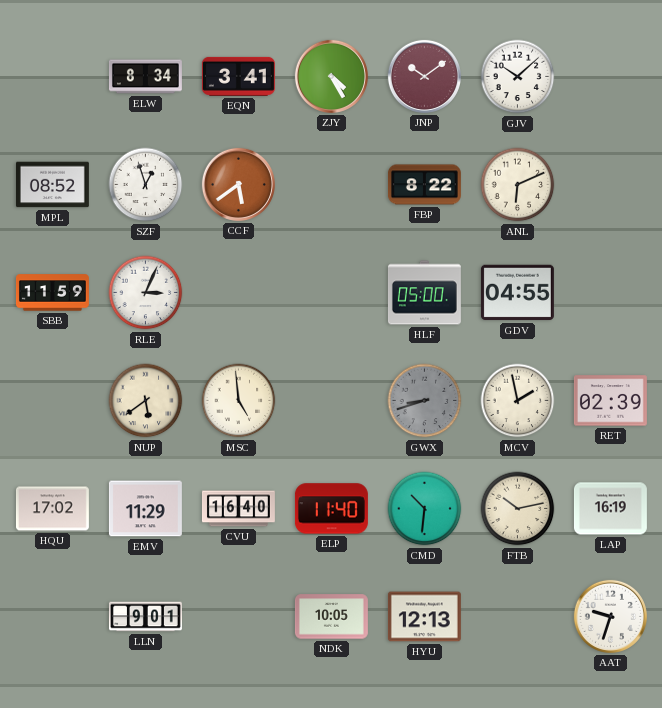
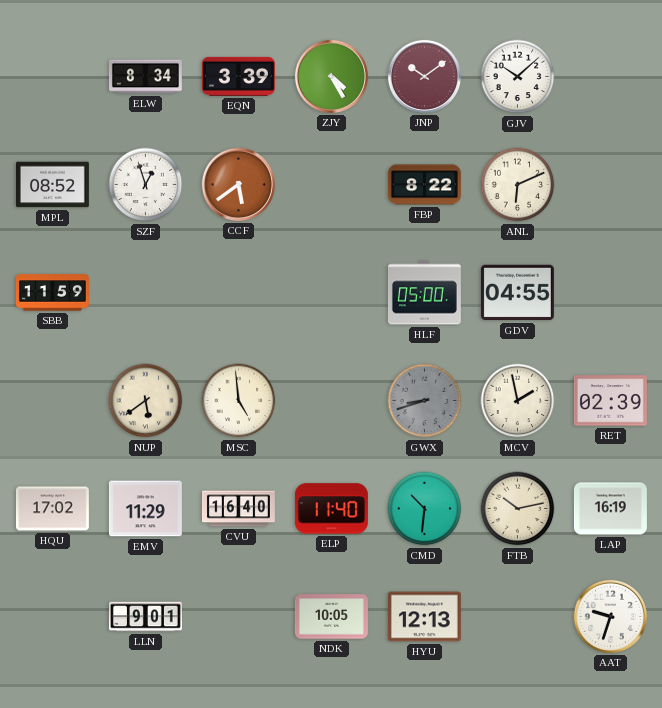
EQN: 3:41 -> 3:39 (238, 76)
RLE: 3:04 -> none (146, 293)
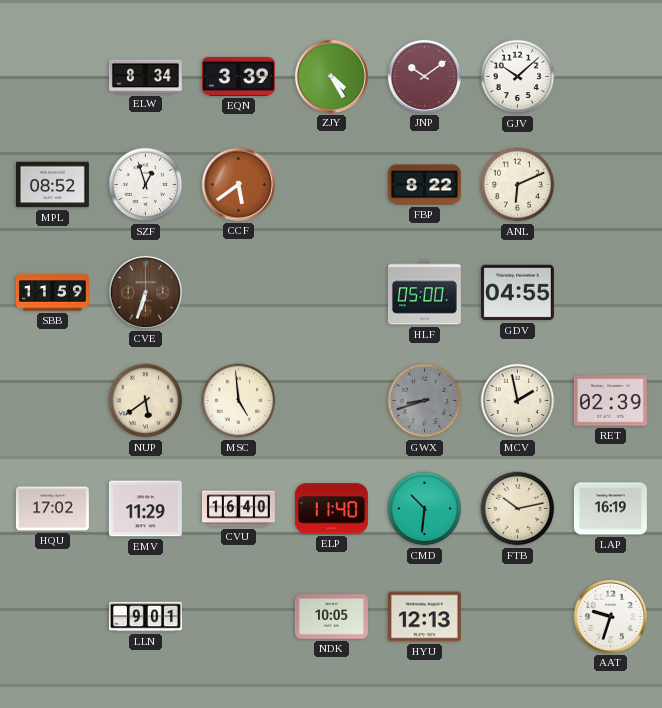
CVE: none -> 6:33 (145, 292)
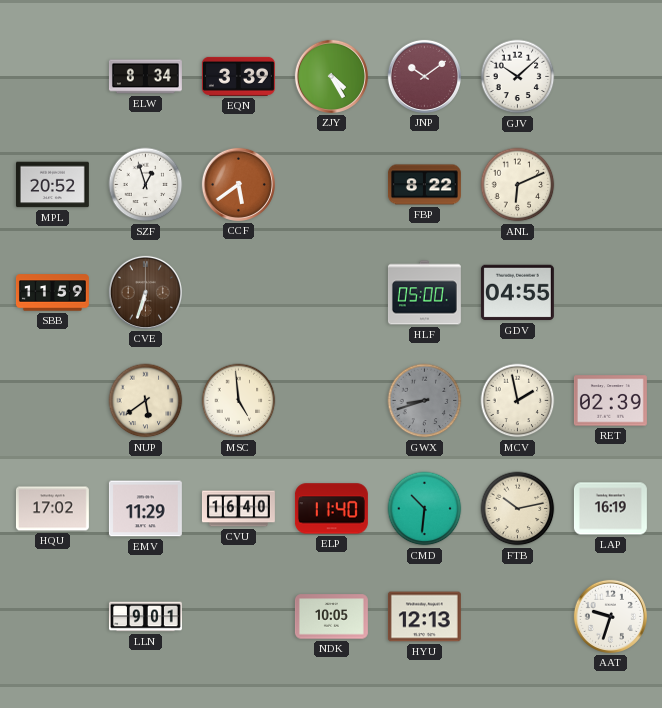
MPL: 08:52 -> 20:52 (52, 185)
